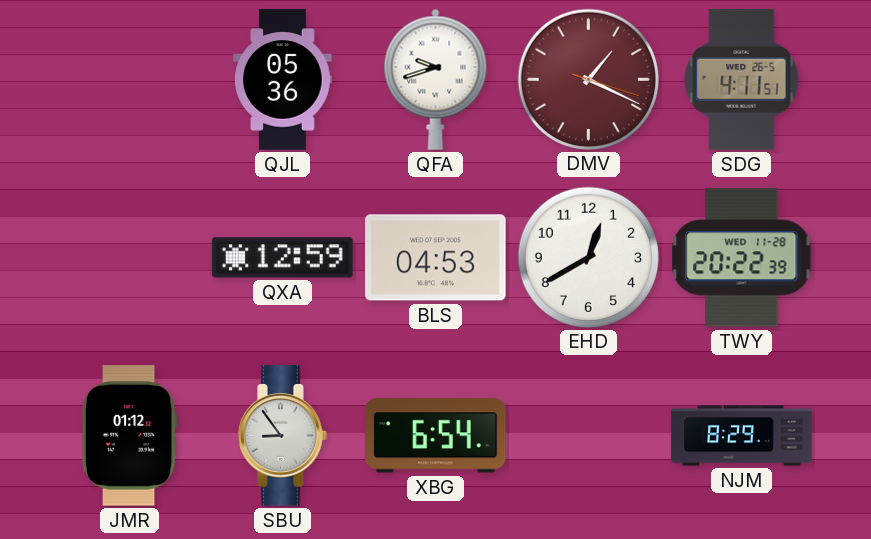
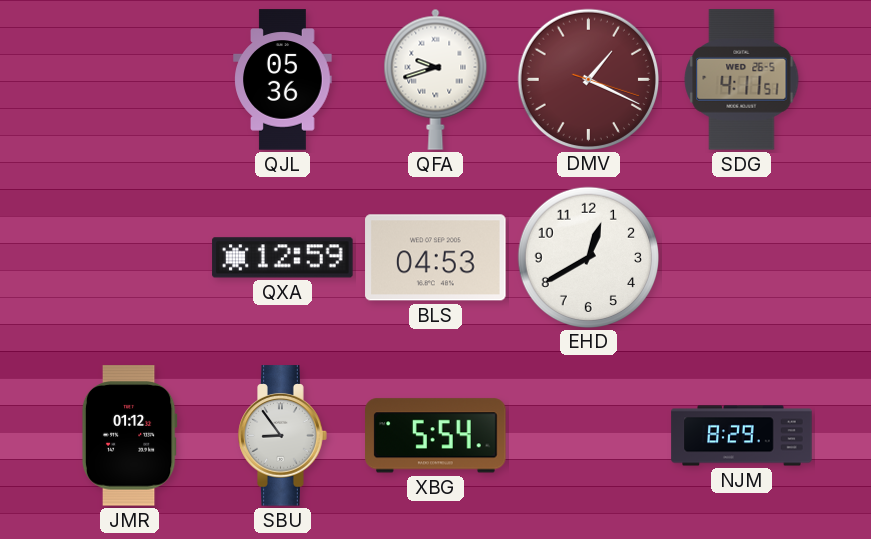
TWY: 20:22 -> none (742, 258)
XBG: 6:54 -> 5:54 (436, 436)
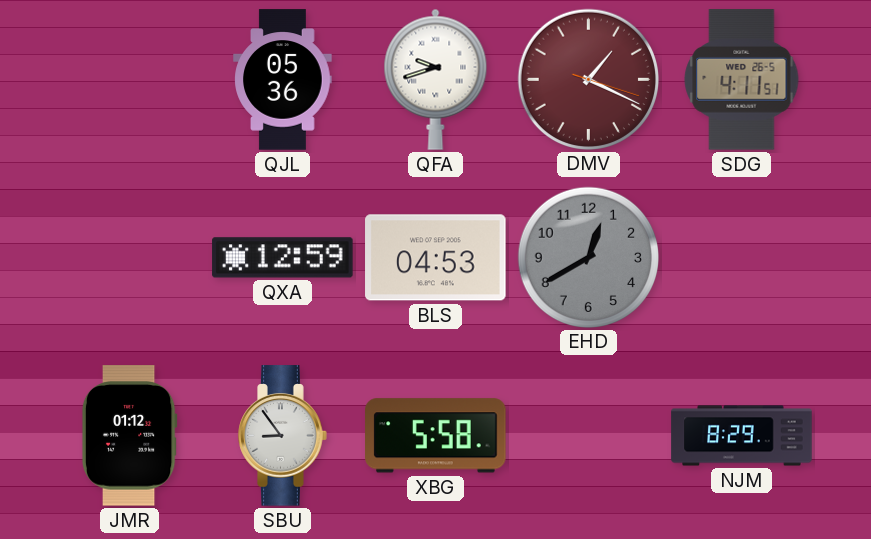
EHD dial: white -> grey (588, 257)
XBG: 5:54 -> 5:58 (436, 436)
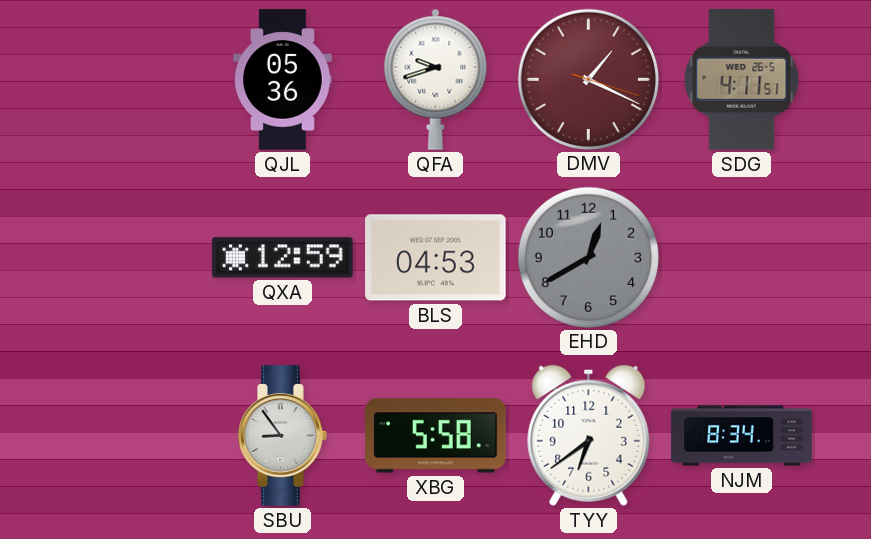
JMR: 01:12 -> none (129, 436)
TYY: none -> 6:39 (589, 435)
NJM: 8:29 -> 8:34 (742, 436)
